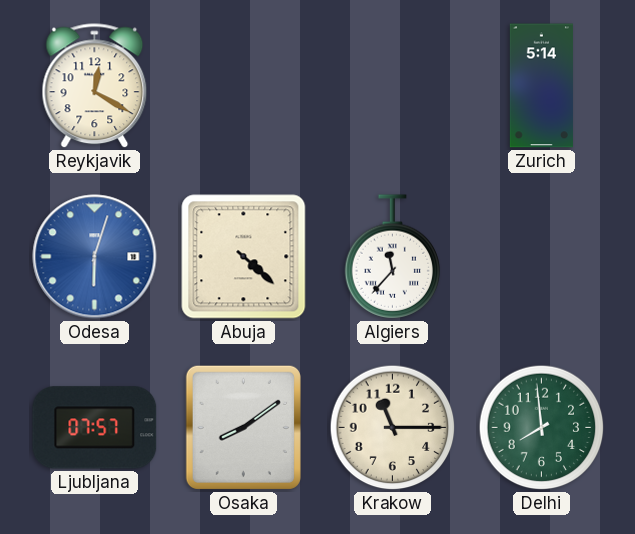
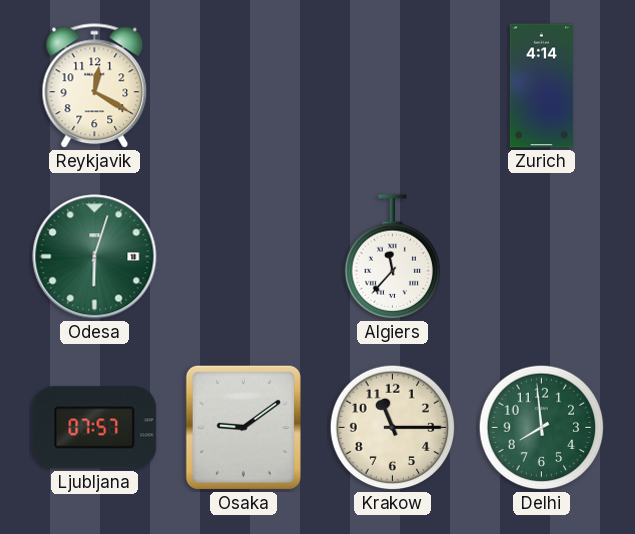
Zurich: 5:14 -> 4:14 (541, 86)
Odesa dial: blue -> green (95, 257)
Abuja: 4:22 -> none (244, 257)
Osaka: 8:09 -> 9:09 (243, 427)
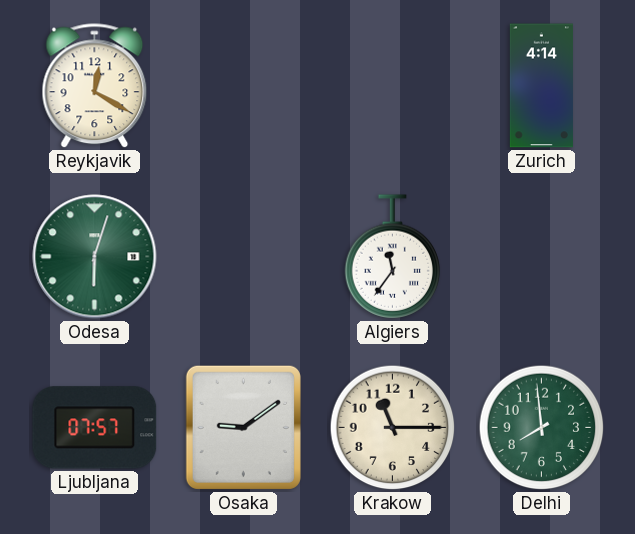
Algiers: 11:37 -> 11:36 (393, 257)
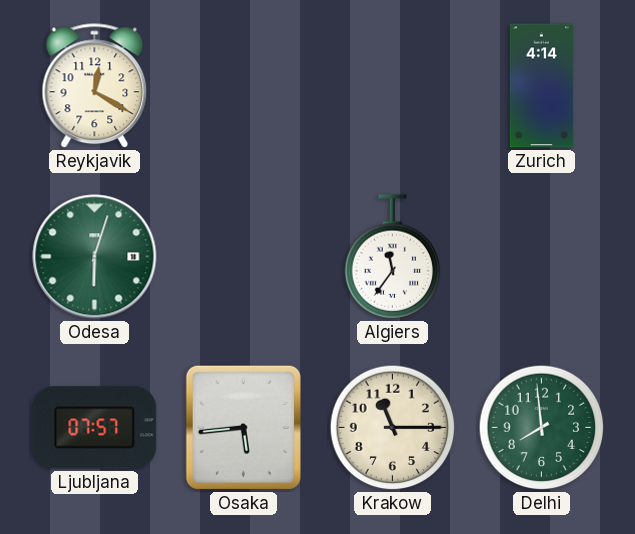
Osaka: 9:09 -> 5:44 (243, 427)
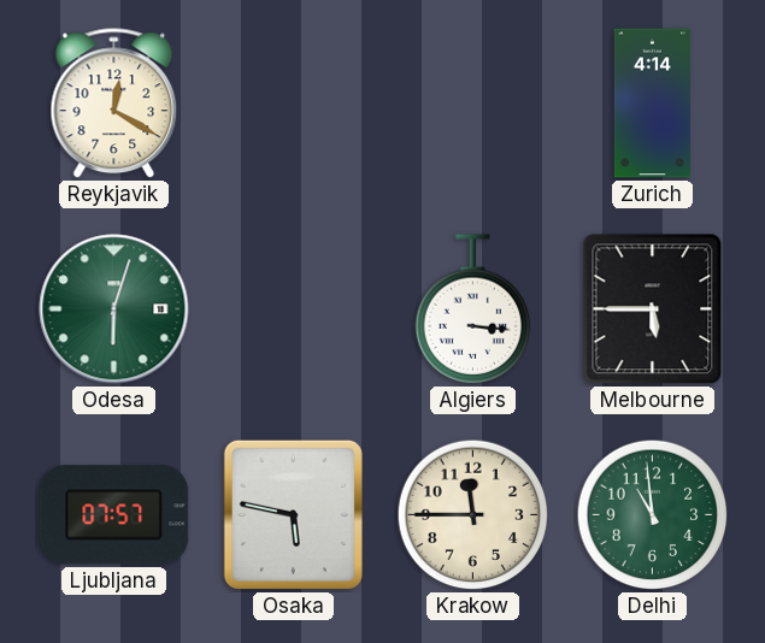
Algiers: 11:36 -> 3:16 (473, 309)
Melbourne: none -> 5:45 (653, 309)
Osaka: 5:44 -> 5:47 (293, 514)
Krakow: 11:15 -> 11:45 (473, 515)
Delhi: 7:59 -> 10:59 (653, 515)
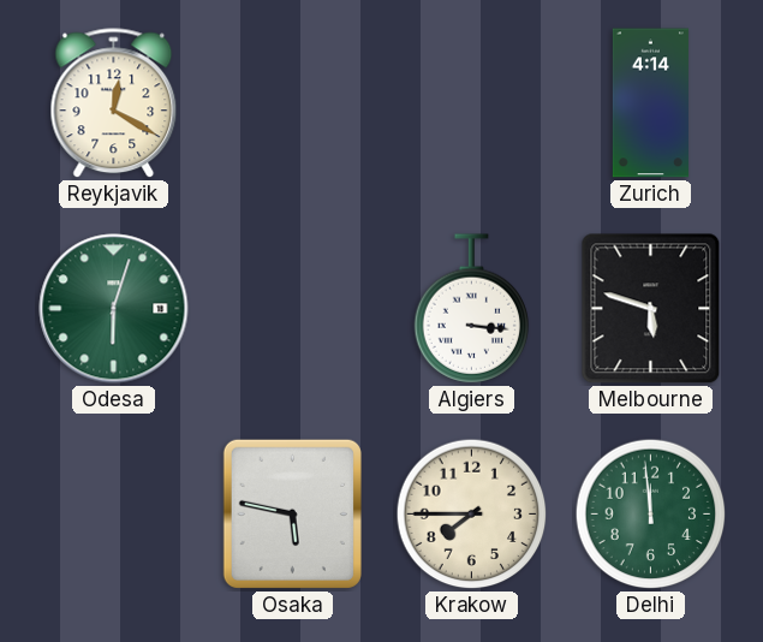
Melbourne: 5:45 -> 5:48 (651, 309)
Ljubljana: 07:57 -> none (114, 515)
Krakow: 11:45 -> 7:45 (472, 515)
Delhi: 10:59 -> 11:59 (651, 515)
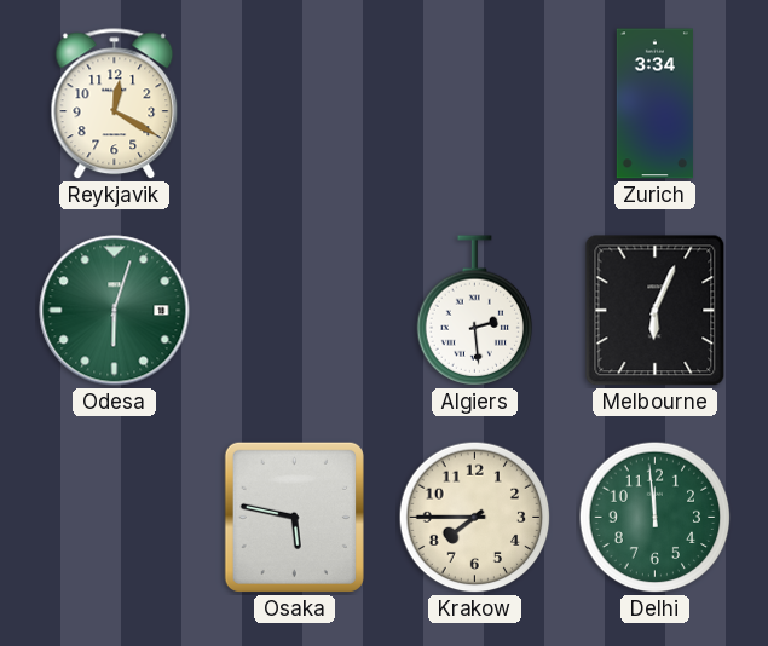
Zurich: 4:14 -> 3:34 (654, 104)
Algiers: 3:16 -> 2:29 (475, 311)
Melbourne: 5:48 -> 6:04 (656, 311)
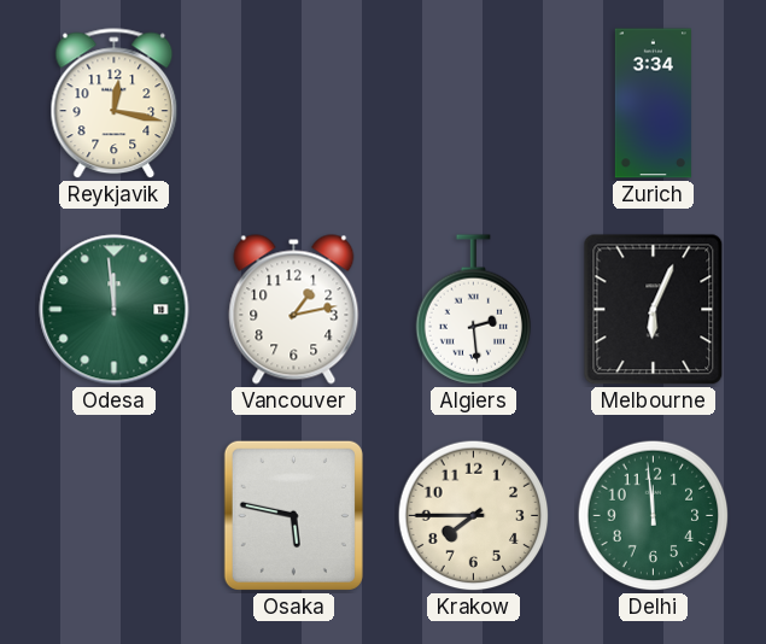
Reykjavik: 12:20 -> 12:17 (115, 104)
Odesa: 6:03 -> 11:59 (115, 310)
Vancouver: none -> 1:13 (294, 310)
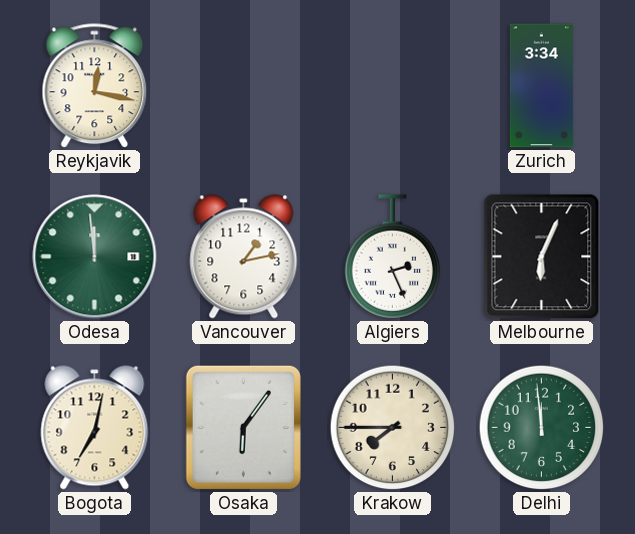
Algiers: 2:29 -> 2:26 (393, 257)
Bogota: none -> 7:02 (95, 428)
Osaka: 5:47 -> 6:06 (243, 427)
